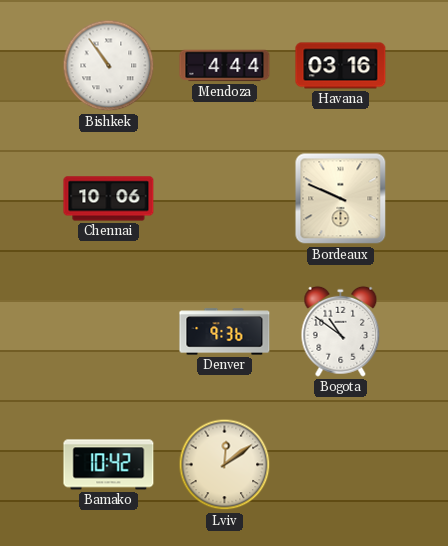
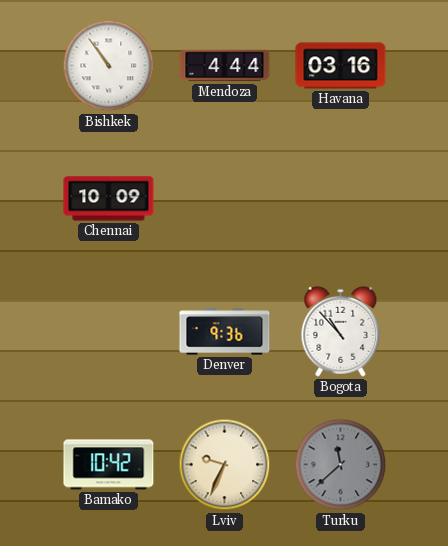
Chennai: 10:06 -> 10:09 (109, 199)
Bordeaux: 9:49 -> none (341, 199)
Bogota: 10:51 -> 10:53 (341, 331)
Lviv: 12:09 -> 9:34 (225, 465)
Turku: none -> 11:38 (341, 465)
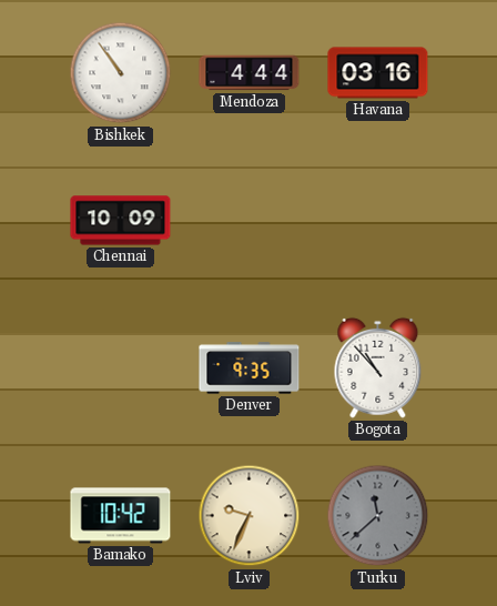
Denver: 9:36 -> 9:35 (250, 368)
